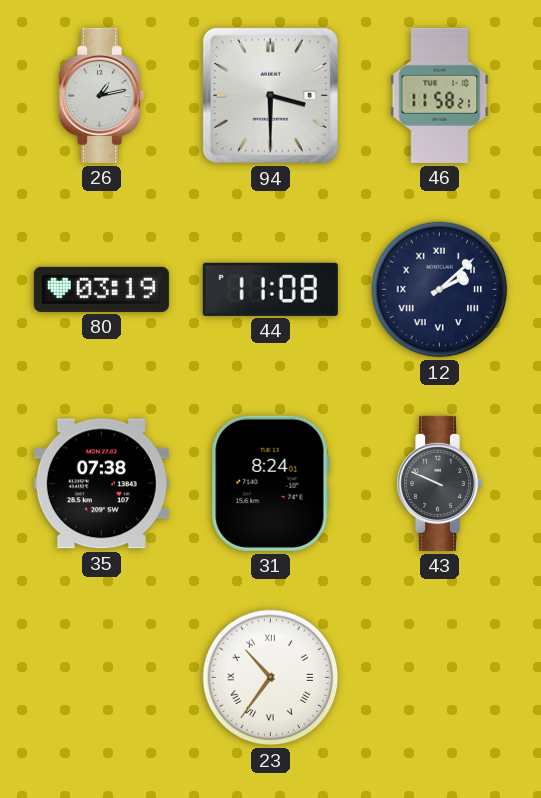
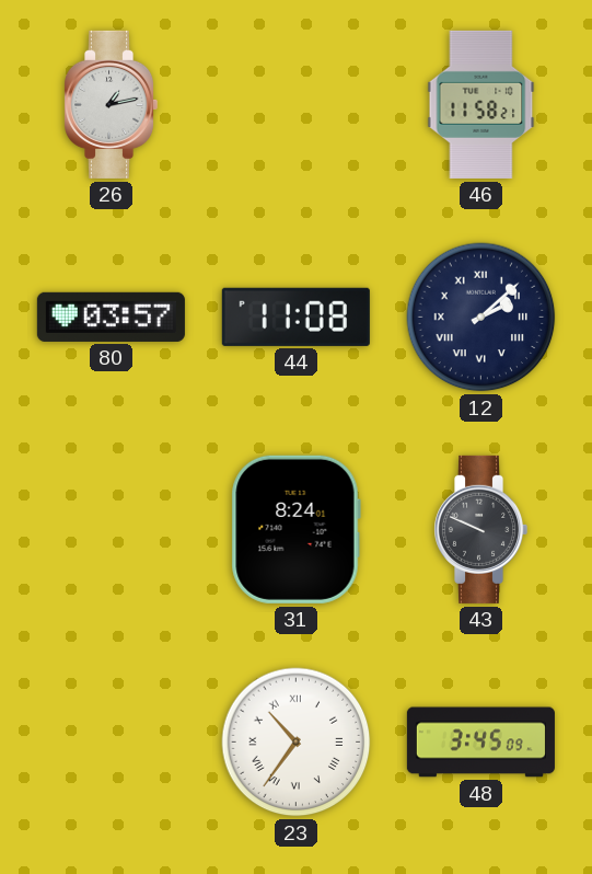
94: 3:30 -> none (270, 95)
80: 03:19 -> 03:57 (111, 317)
35: 07:38 -> none (101, 484)
48: none -> 3:45 (480, 743)
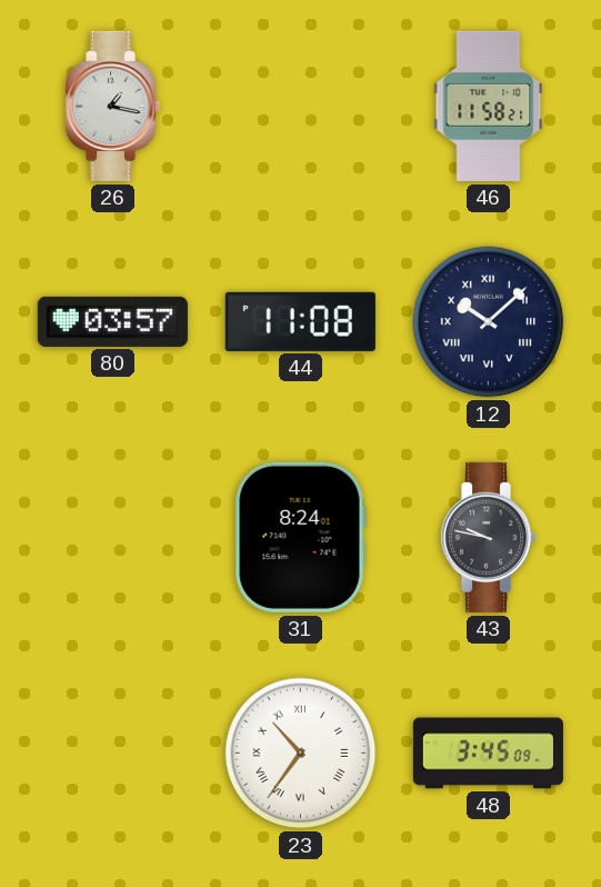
26: 1:13 -> 1:17 (113, 106)
12: 2:08 -> 10:08 (489, 322)
43: 9:49 -> 9:47 (489, 537)
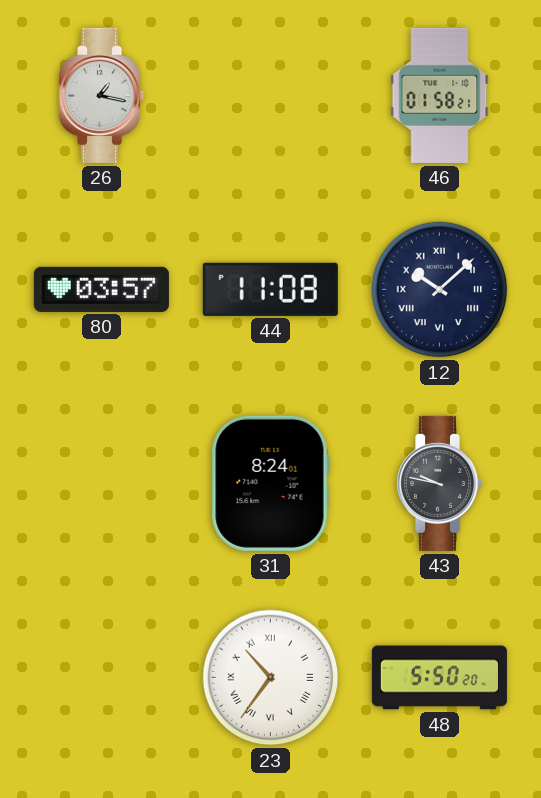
46: 11:58 -> 01:58 (440, 95)
48: 3:45 -> 5:50 (439, 678)
